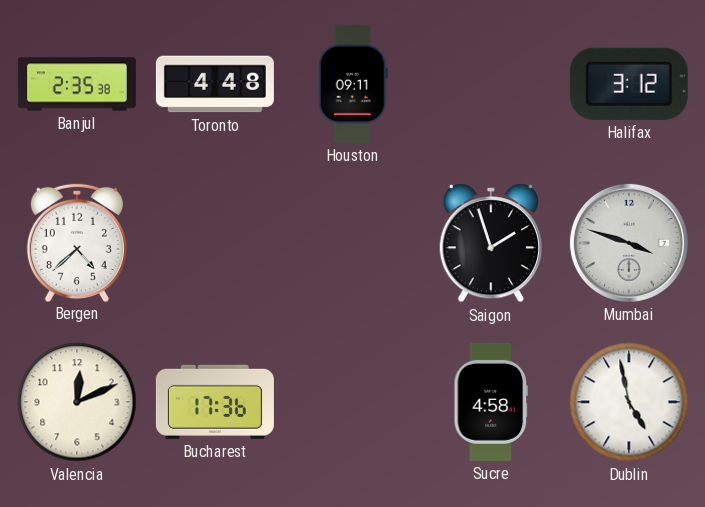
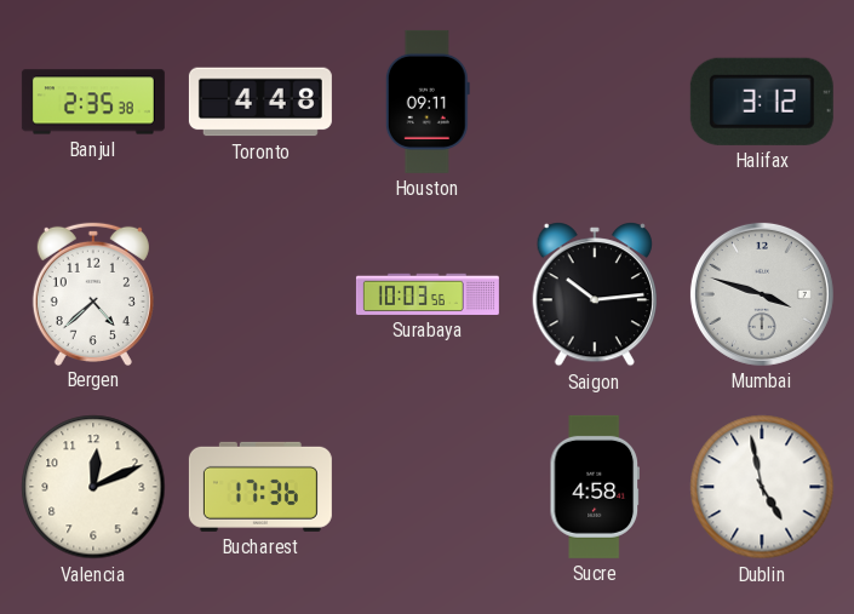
Surabaya: none -> 10:03 (428, 294)
Saigon: 1:57 -> 10:14 (594, 295)
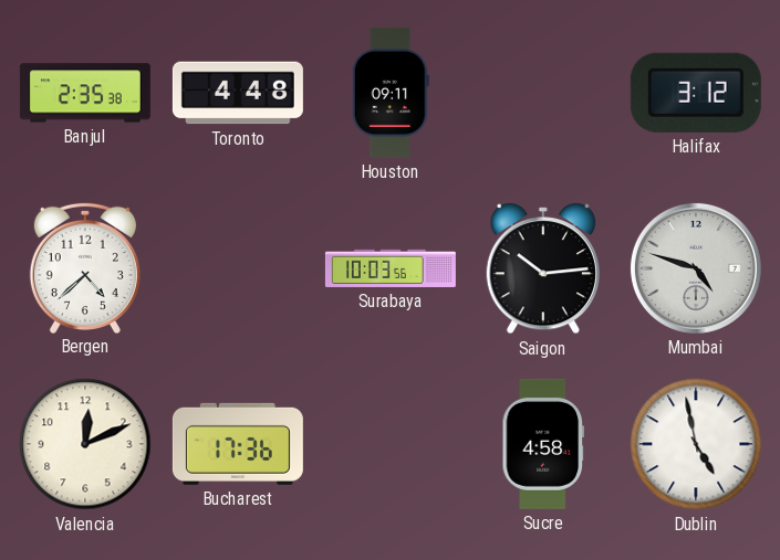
Mumbai: 3:48 -> 4:48 (696, 268)
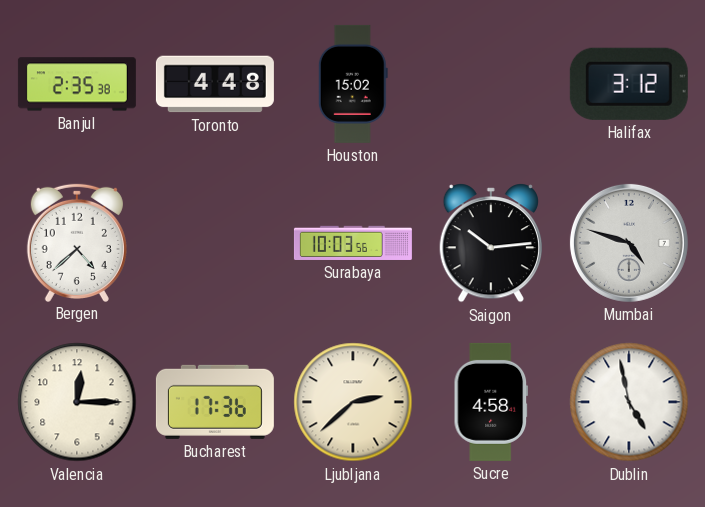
Houston: 09:11 -> 15:02 (353, 84)
Valencia: 12:11 -> 12:15 (77, 402)
Ljubljana: none -> 2:38 (353, 402)
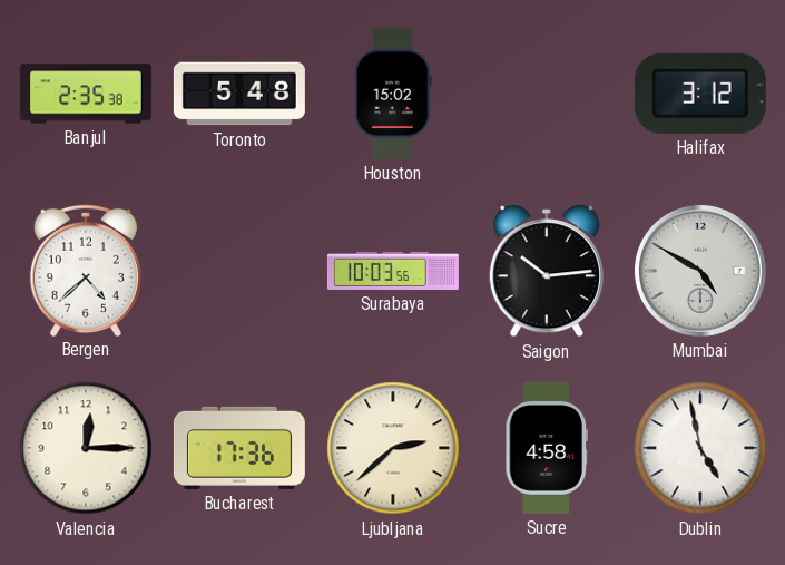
Toronto: 4:48 -> 5:48 (239, 94)
Mumbai: 4:48 -> 4:50 (700, 271)
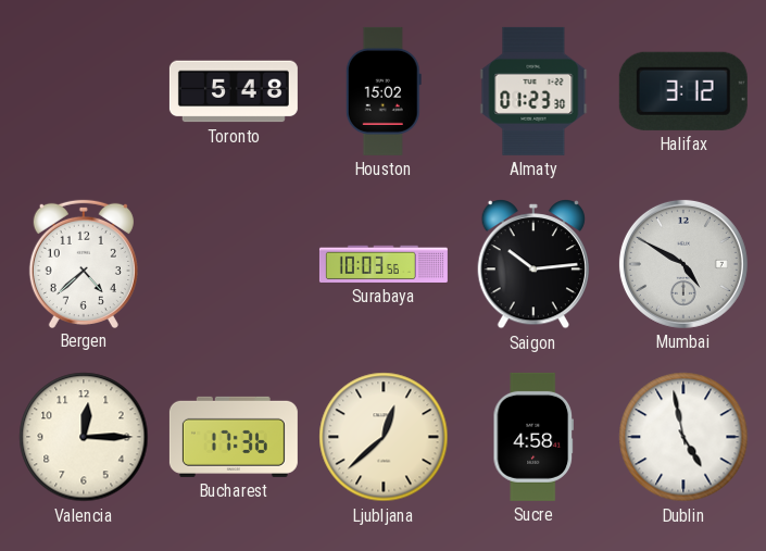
Banjul: 2:35 -> none (86, 94)
Almaty: none -> 01:23 (533, 91)
Ljubljana: 2:38 -> 12:38 (384, 437)
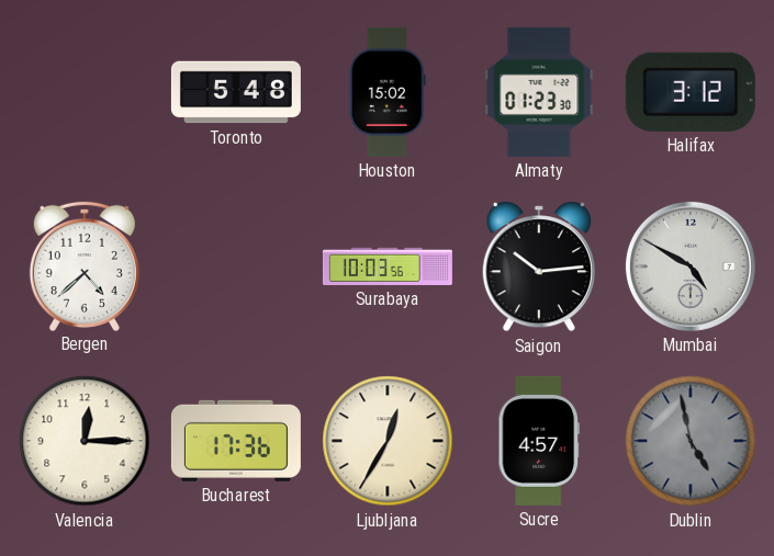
Ljubljana: 12:38 -> 12:35 (388, 441)
Sucre: 4:58 -> 4:57 (538, 441)
Dublin dial: white -> grey (691, 441)
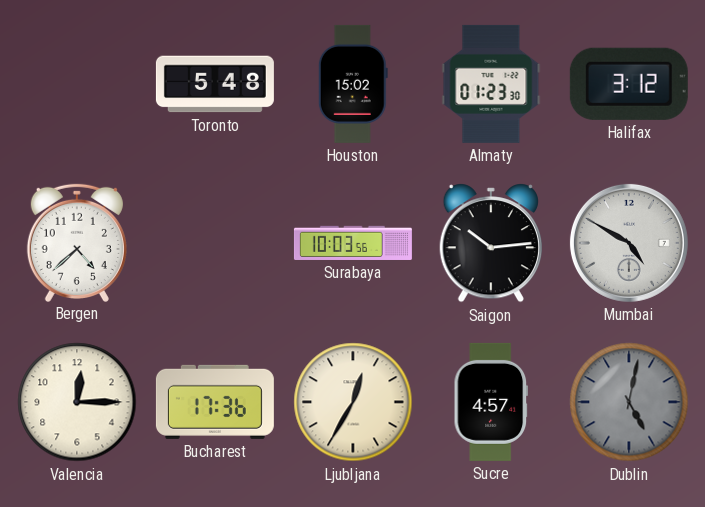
Dublin: 4:58 -> 5:02 (629, 402)
